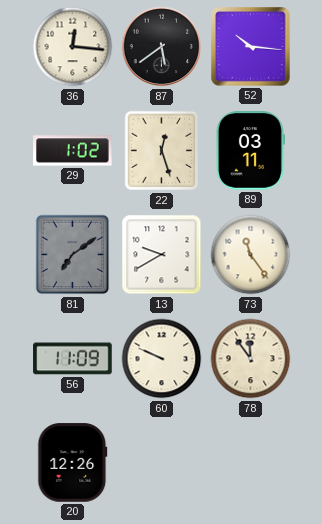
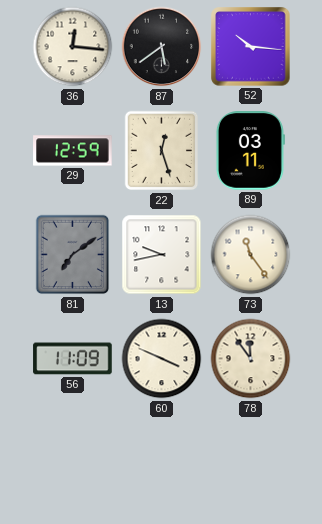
29: 1:02 -> 12:59 (73, 151)
13: 9:40 -> 9:43 (162, 255)
60: 9:49 -> 3:49 (162, 359)
20: 12:26 -> none (73, 463)
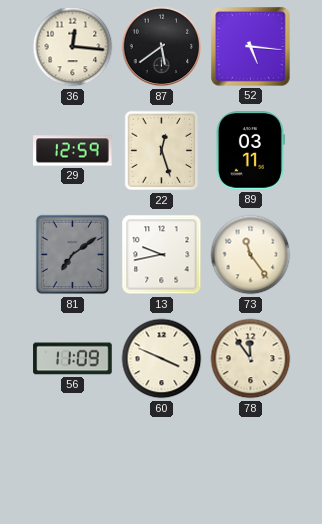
52: 10:16 -> 5:16 (251, 47)
